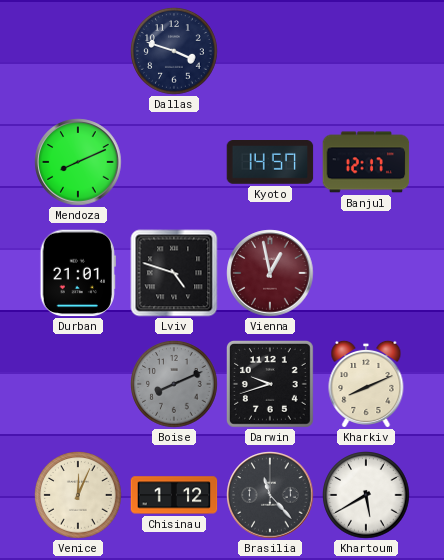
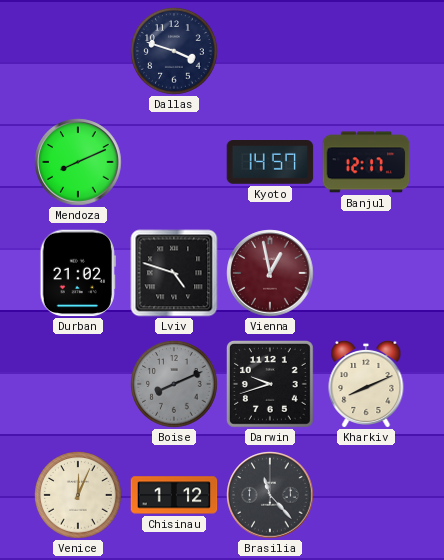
Durban: 21:01 -> 21:02 (78, 273)
Khartoum: 5:40 -> none (366, 495)
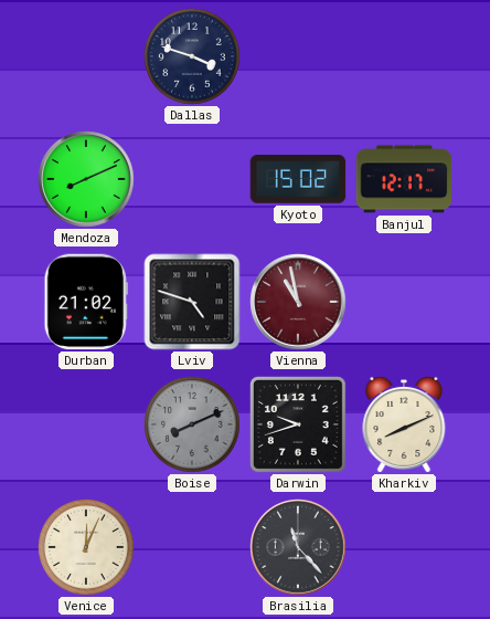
Kyoto: 14:57 -> 15:02 (298, 179)
Vienna: 12:58 -> 10:58 (298, 302)
Chisinau: 1:12 -> none (174, 495)
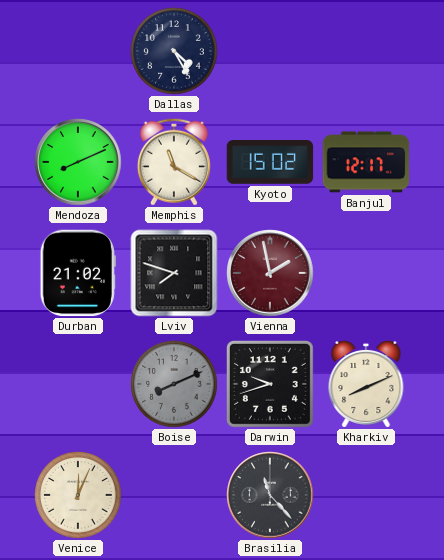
Dallas: 3:48 -> 4:25 (174, 51)
Memphis: none -> 11:20 (174, 162)
Lviv: 4:48 -> 7:48 (174, 273)
Vienna: 10:58 -> 1:58 (270, 273)
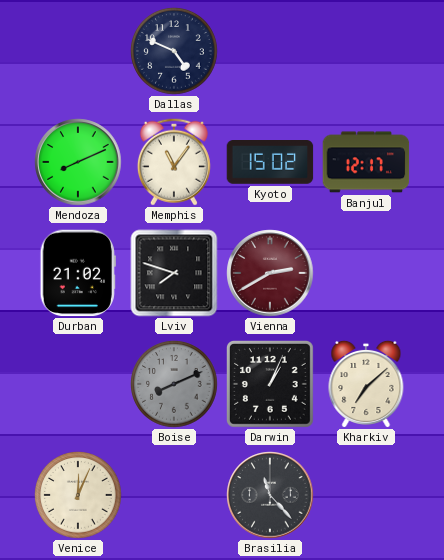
Dallas: 4:25 -> 4:49 (174, 51)
Memphis: 11:20 -> 11:06 (174, 162)
Vienna: 1:58 -> 2:40 (270, 273)
Darwin: 9:42 -> 1:04 (271, 385)
Kharkiv: 8:11 -> 7:08 (366, 383)
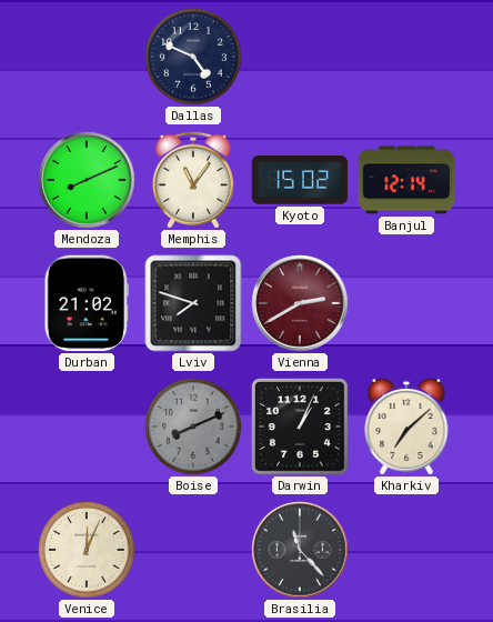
Banjul: 12:17 -> 12:14 (406, 180)
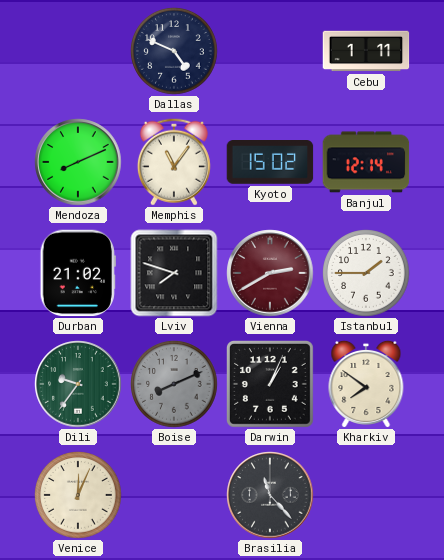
Cebu: none -> 1:11 (366, 51)
Istanbul: none -> 1:45 (366, 273)
Dili: none -> 9:36 (78, 384)
Kharkiv: 7:08 -> 7:51 (366, 383)
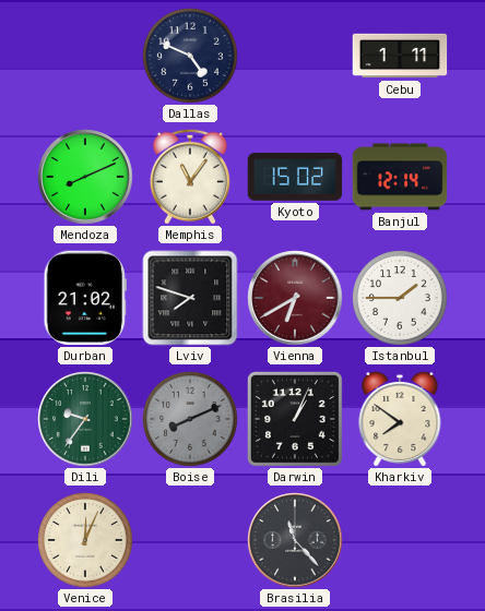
Vienna: 2:40 -> 6:40 (295, 298)
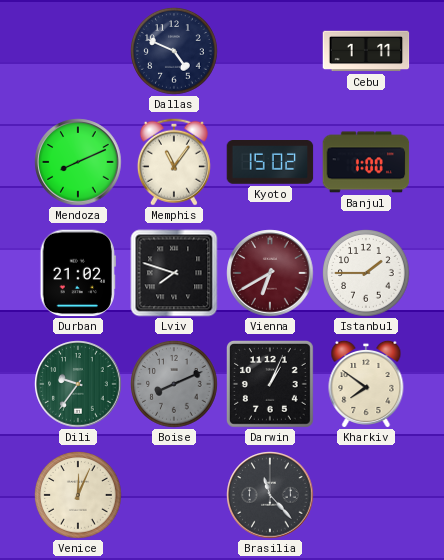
Banjul: 12:14 -> 1:00 (366, 162)
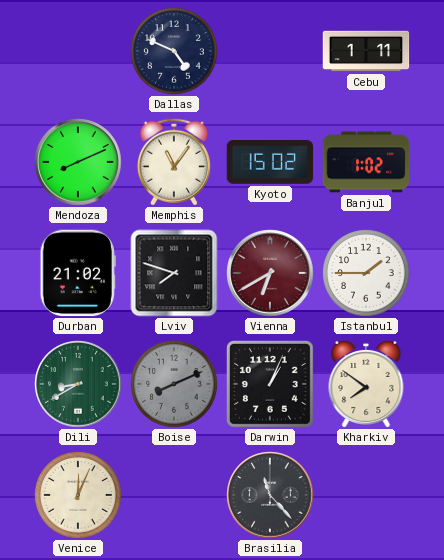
Banjul: 1:00 -> 1:02 (366, 162)
Dili: 9:36 -> 8:40 (78, 384)
